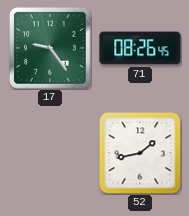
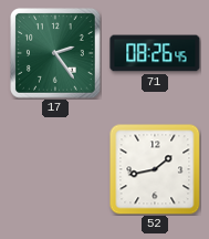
17: 9:24 -> 2:24 (56, 54)
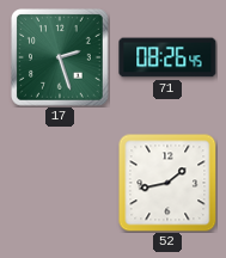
17: 2:24 -> 2:27 (61, 59)
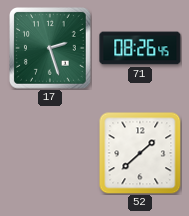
52: 1:43 -> 1:38 (140, 153)
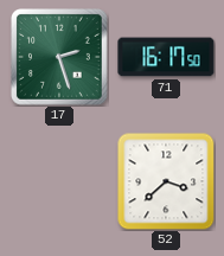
71: 08:26 -> 16:17 (166, 57)
52: 1:38 -> 3:38 (166, 181)
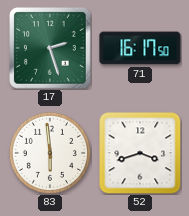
83: none -> 5:59 (50, 153)
52: 3:38 -> 3:42 (140, 153)
